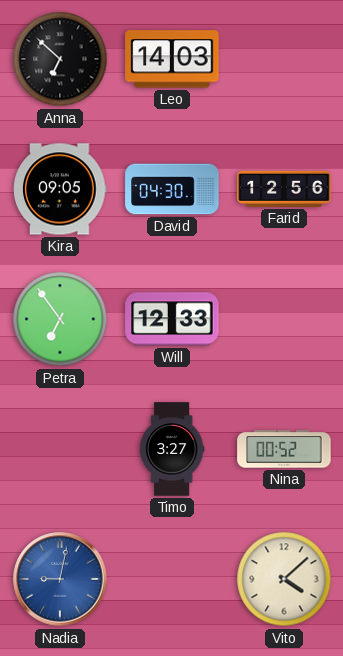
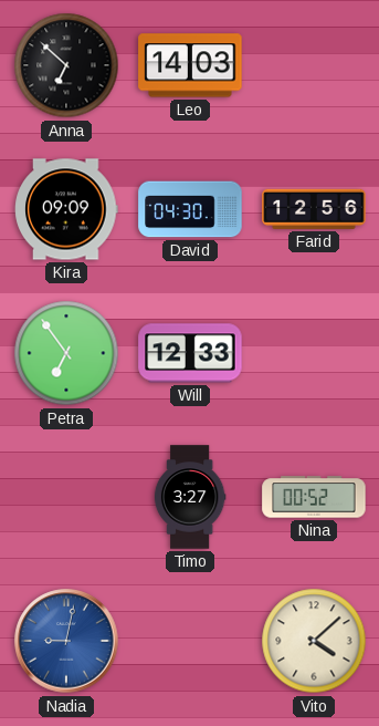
Kira: 09:05 -> 09:09 (66, 209)
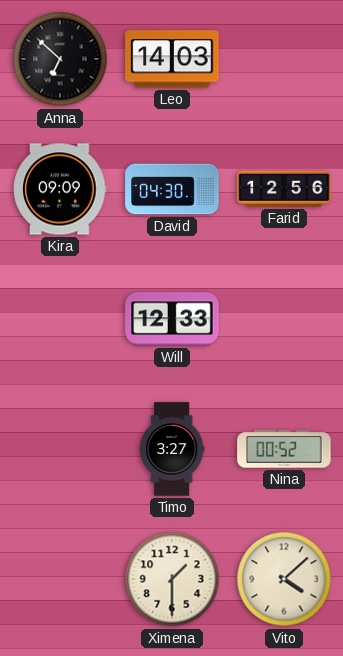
Petra: 6:54 -> none (66, 353)
Nadia: 9:02 -> none (66, 641)
Ximena: none -> 1:30 (172, 579)
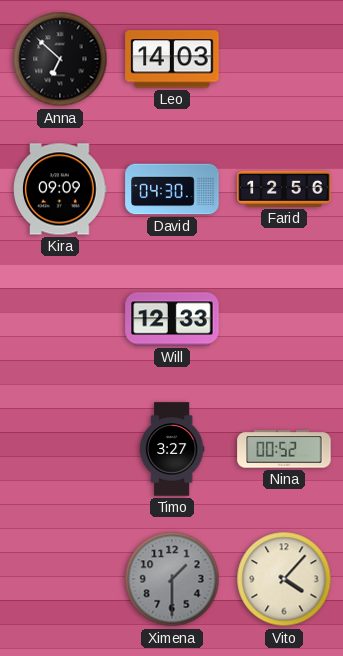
Ximena dial: cream -> grey (172, 579)
Vito: 4:08 -> 4:07 (284, 579)
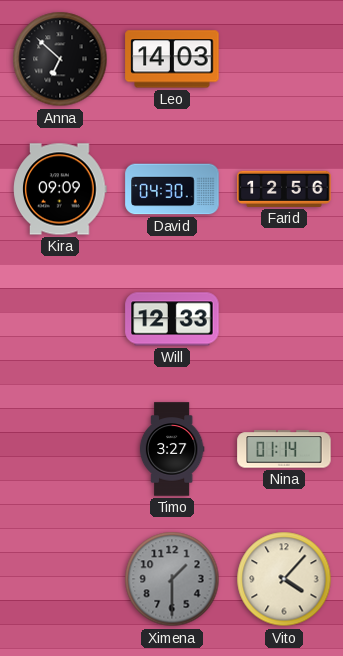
Nina: 00:52 -> 01:14 (284, 449)
